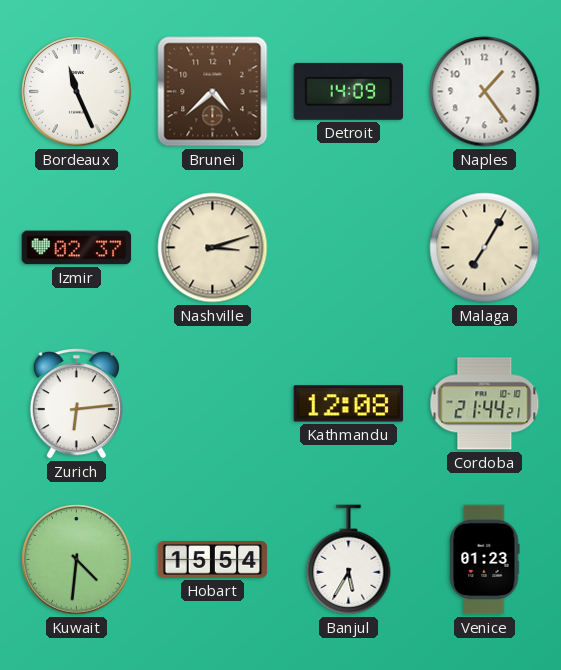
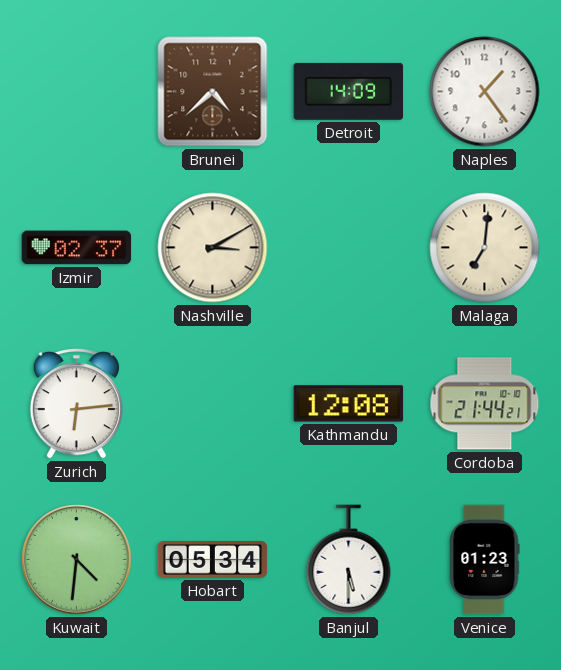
Bordeaux: 11:26 -> none (77, 92)
Nashville: 3:12 -> 3:10 (213, 248)
Malaga: 7:05 -> 7:01 (485, 248)
Hobart: 15:54 -> 05:34 (213, 560)
Banjul: 5:35 -> 5:30 (349, 560)
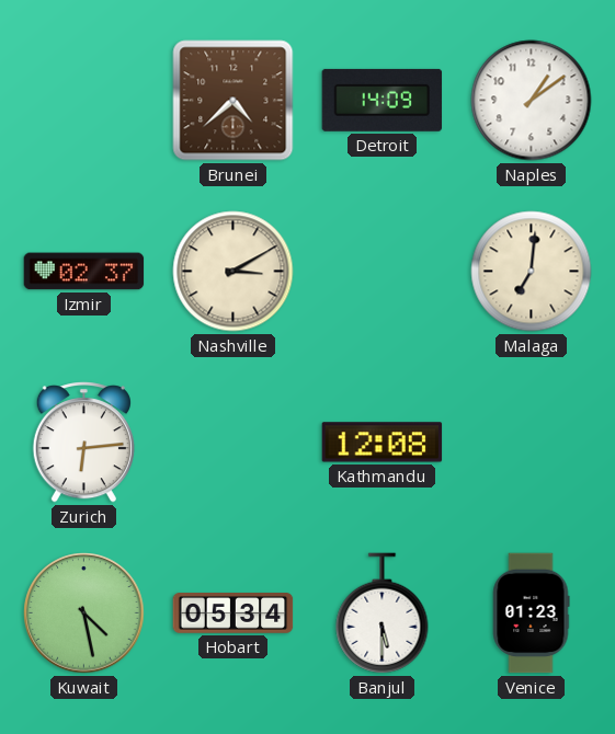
Naples: 1:24 -> 1:09 (532, 101)
Cordoba: 21:44 -> none (485, 404)
Kuwait: 4:31 -> 4:28 (84, 613)
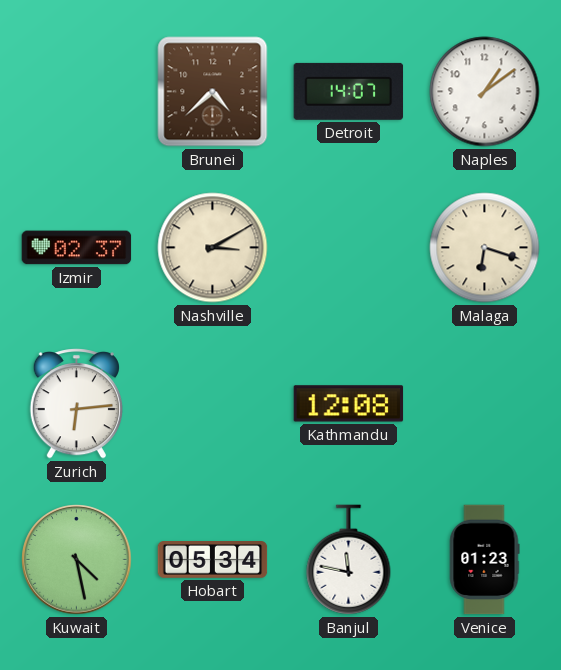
Detroit: 14:09 -> 14:07 (349, 91)
Malaga: 7:01 -> 6:18 (485, 248)
Banjul: 5:30 -> 11:47 (349, 560)
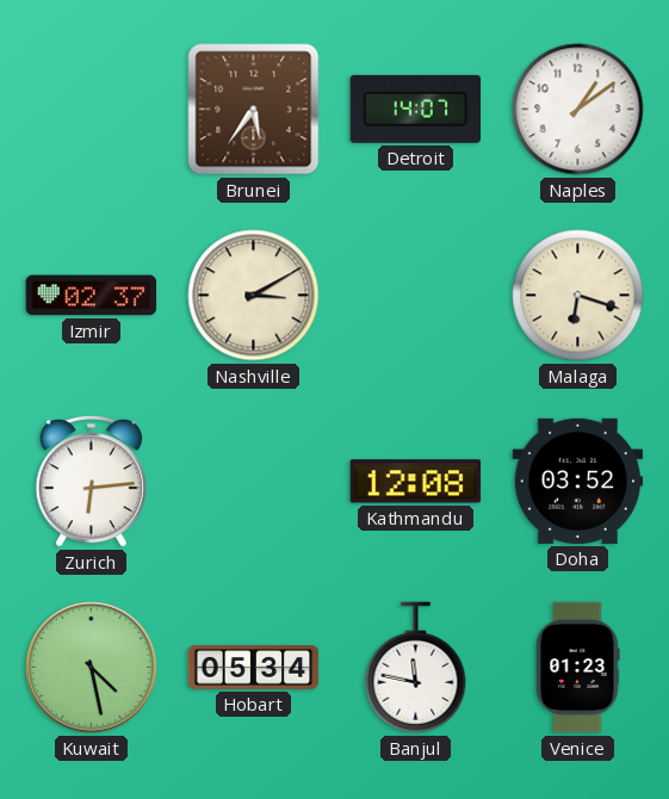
Brunei: 4:38 -> 5:36 (254, 110)
Doha: none -> 03:52 (578, 481)
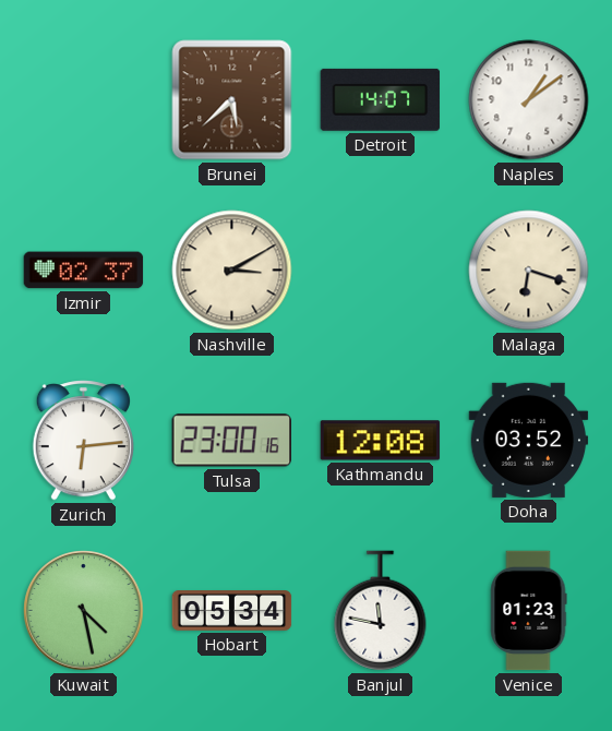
Brunei: 5:36 -> 5:38 (232, 100)
Tulsa: none -> 23:00 (231, 441)
